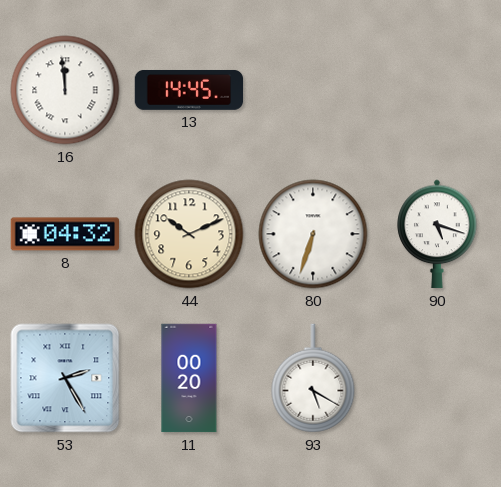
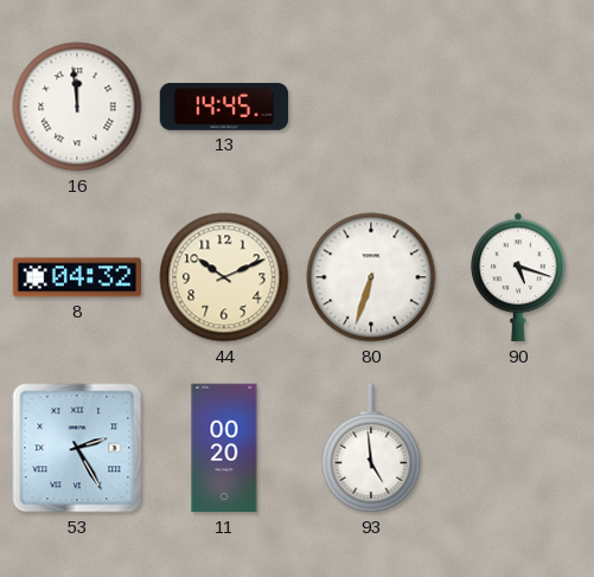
93: 5:20 -> 4:59 (371, 448)
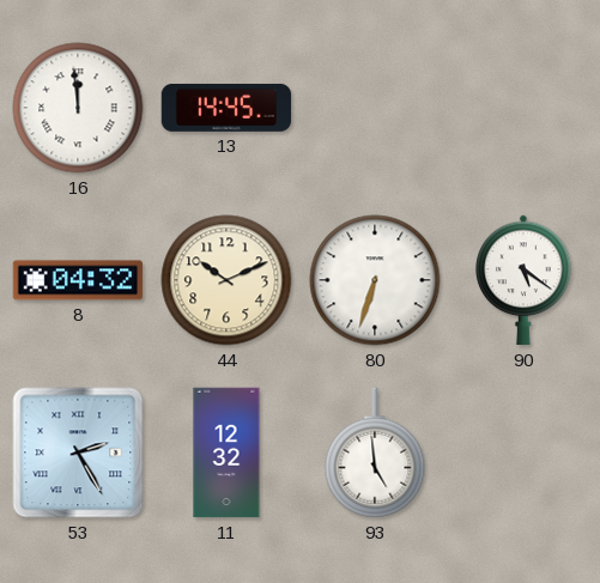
90: 5:18 -> 5:21 (523, 280)
11: 00:20 -> 12:32 (226, 453)
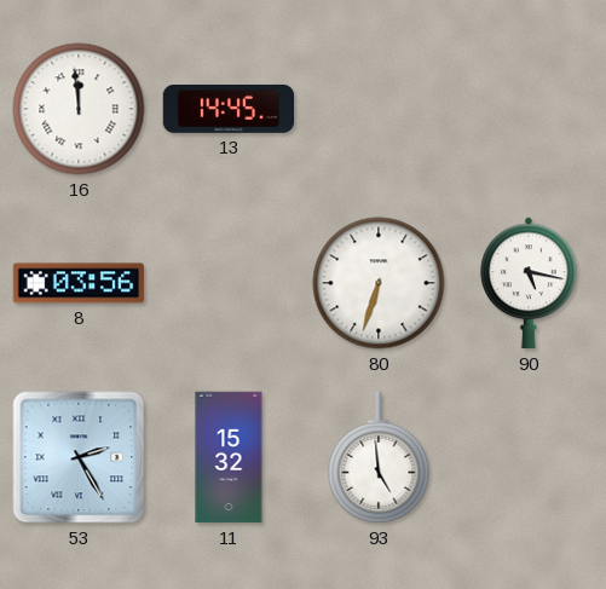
8: 04:32 -> 03:56 (79, 283)
44: 10:11 -> none (226, 280)
90: 5:21 -> 5:17 (529, 283)
11: 12:32 -> 15:32 (229, 457)
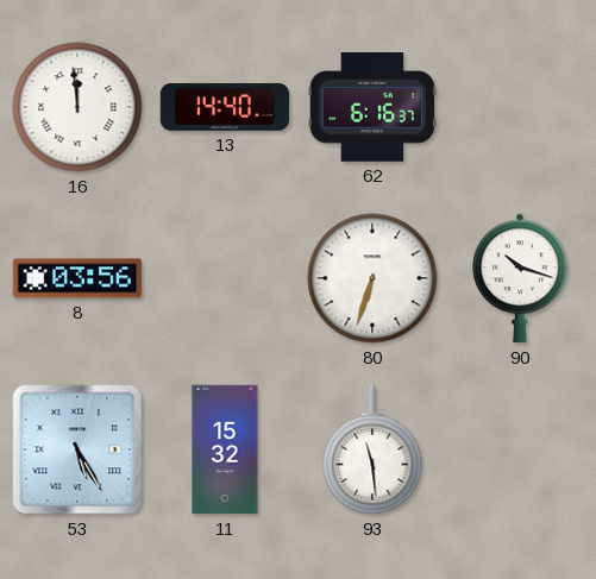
13: 14:45 -> 14:40 (225, 107)
62: none -> 6:16 (372, 108)
90: 5:17 -> 10:18 (520, 278)
53: 2:25 -> 5:25 (77, 449)
93: 4:59 -> 11:29 (372, 449)
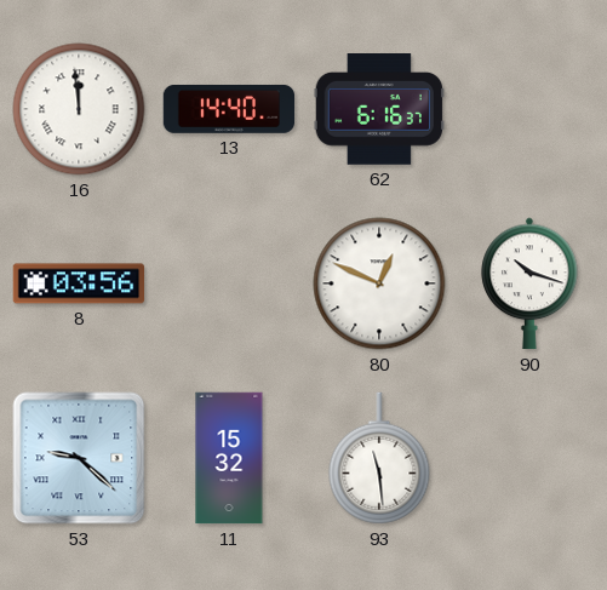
80: 6:33 -> 12:49 (379, 283)
53: 5:25 -> 9:22 (79, 458)
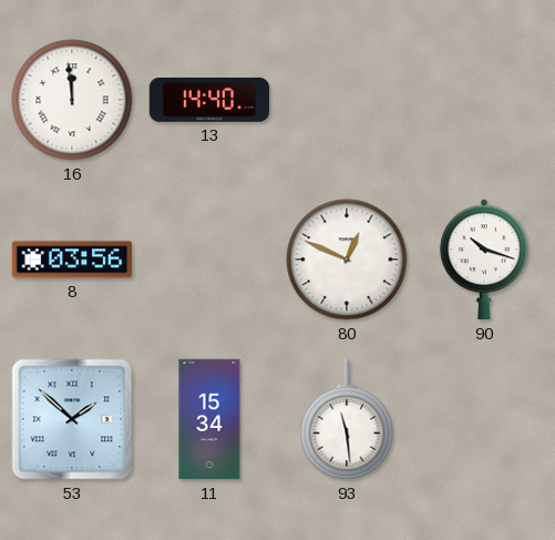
62: 6:16 -> none (379, 110)
53: 9:22 -> 1:52 (72, 419)
11: 15:32 -> 15:34 (209, 419)
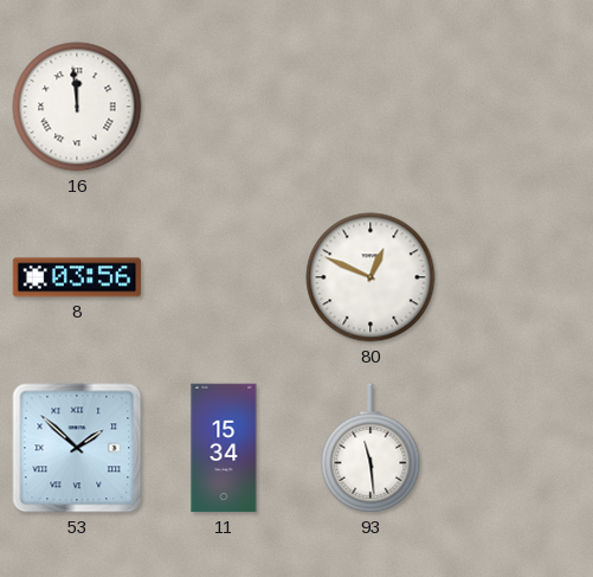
13: 14:40 -> none (209, 100)
90: 10:18 -> none (484, 259)
